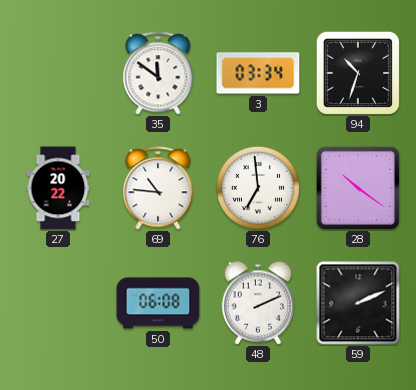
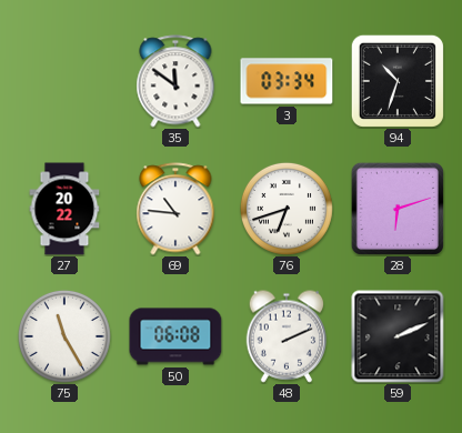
76: 6:59 -> 6:42 (287, 209)
28: 10:21 -> 6:12 (398, 209)
75: none -> 11:25 (64, 336)
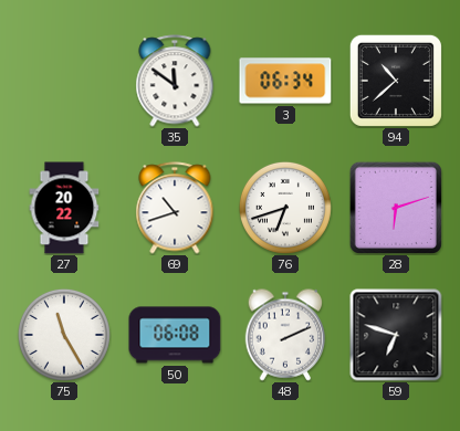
3: 03:34 -> 06:34 (285, 81)
94: 10:33 -> 10:38 (396, 81)
69: 10:46 -> 10:42 (175, 208)
59: 2:11 -> 6:48 (396, 335)
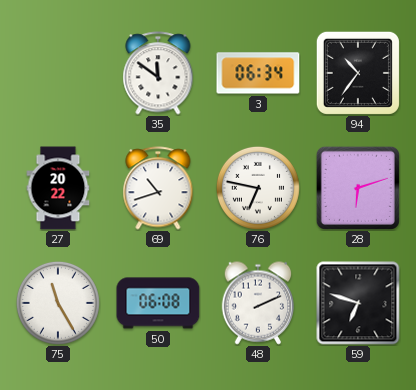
94: 10:38 -> 10:36 (358, 73)
76: 6:42 -> 6:47 (258, 188)
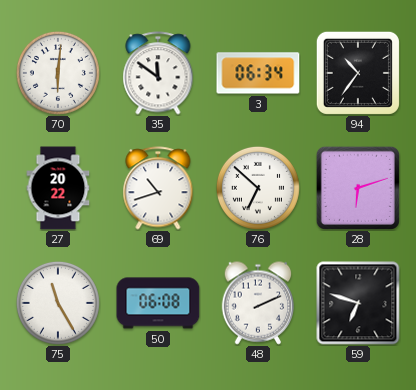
70: none -> 6:01 (58, 73)
76: 6:47 -> 6:52 (258, 188)
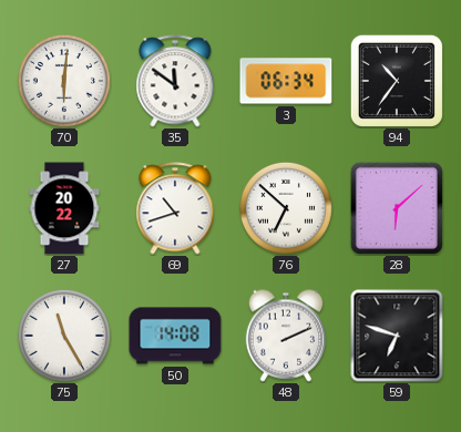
28: 6:12 -> 6:08 (397, 208)
50: 06:08 -> 14:08 (175, 336)
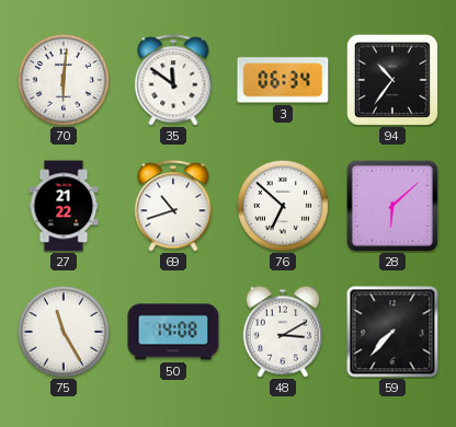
27: 20:22 -> 21:22 (64, 206)
48: 2:11 -> 3:10 (283, 332)
59: 6:48 -> 7:37 (392, 332)
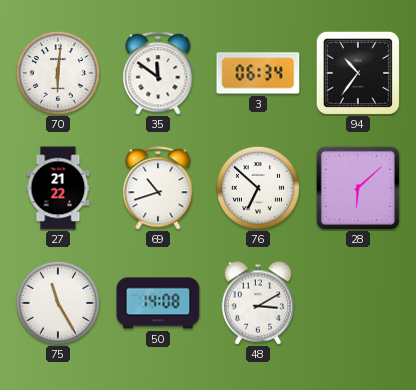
59: 7:37 -> none (392, 332)
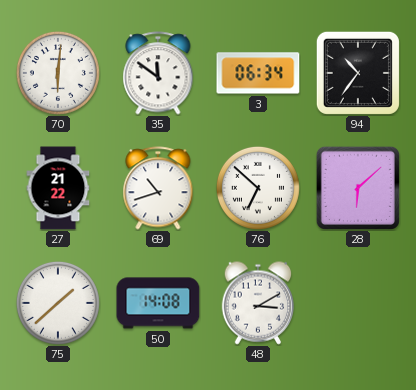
75: 11:25 -> 1:38 (58, 303)
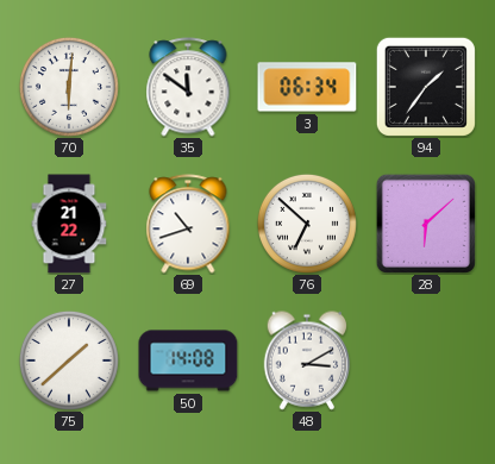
94: 10:36 -> 1:36 (426, 87)
